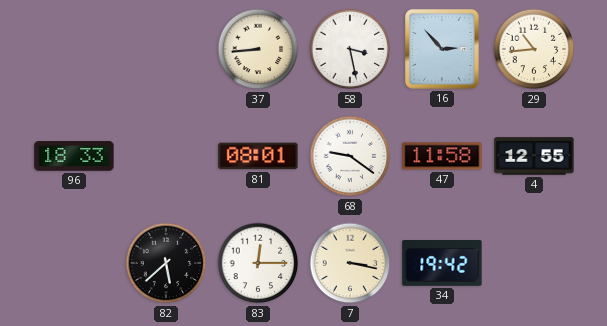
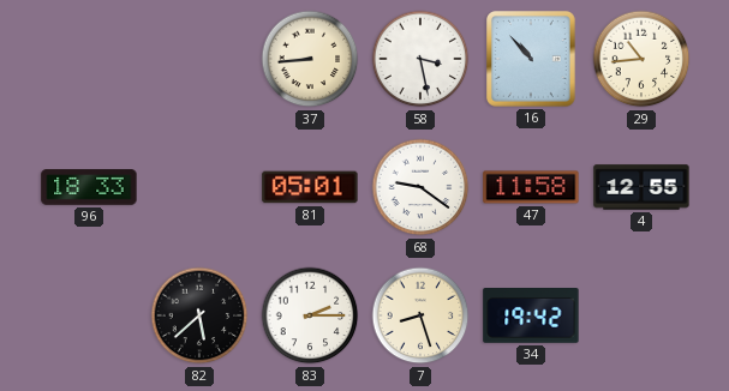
16: 2:53 -> 10:53 (532, 60)
81: 08:01 -> 05:01 (310, 187)
83: 12:15 -> 2:15 (310, 315)
7: 3:17 -> 8:27 (420, 315)
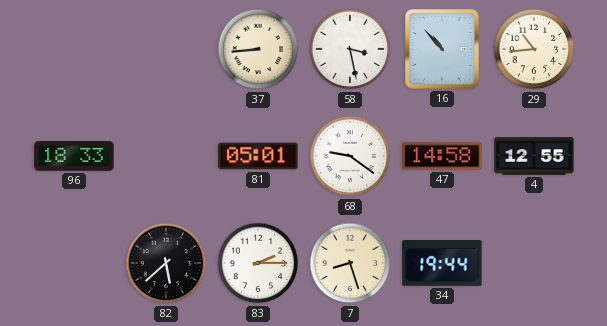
47: 11:58 -> 14:58 (442, 156)
34: 19:42 -> 19:44 (442, 264)
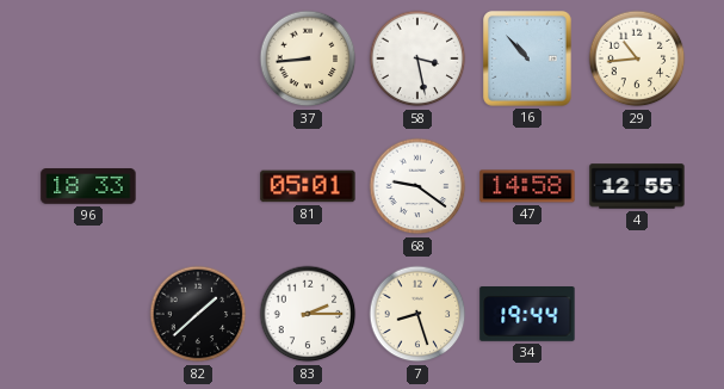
82: 5:38 -> 1:38 (198, 314)
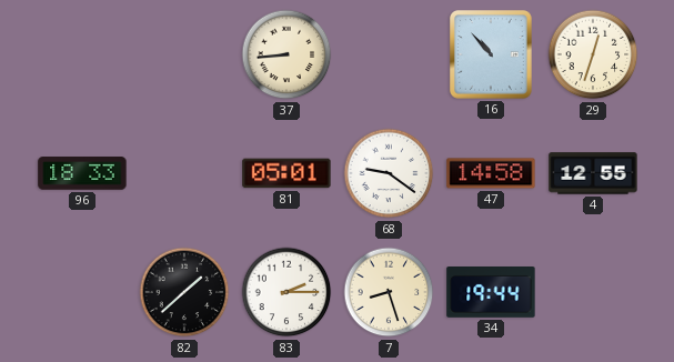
58: 3:28 -> none (417, 58)
29: 10:44 -> 12:33 (593, 54)
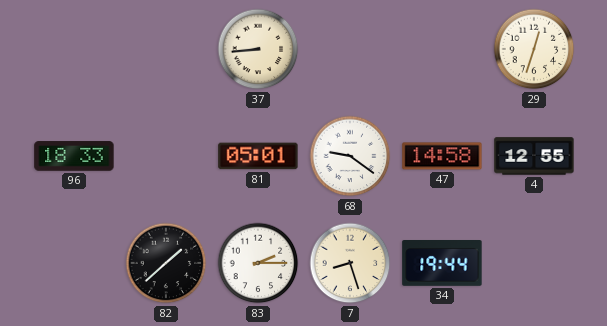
16: 10:53 -> none (492, 56)
